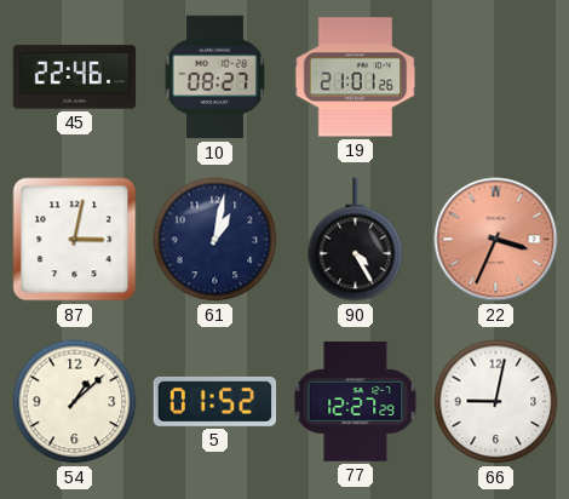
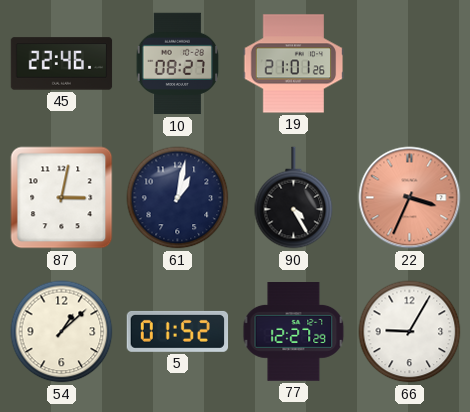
66: 9:02 -> 9:05 (410, 332)
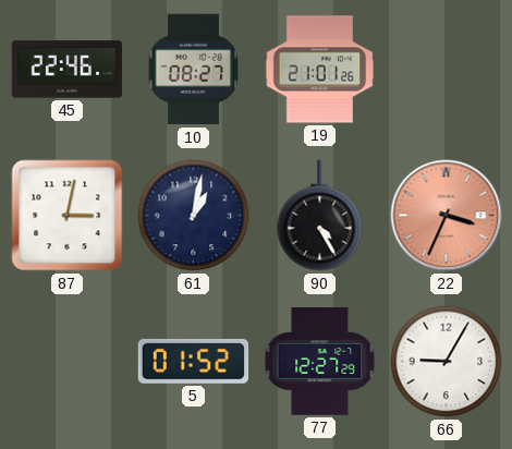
54: 1:08 -> none (62, 332)
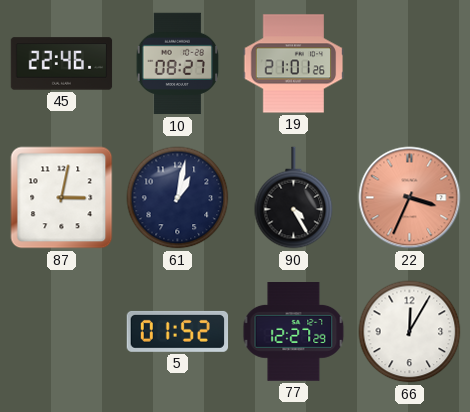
66: 9:05 -> 12:05 (410, 332)
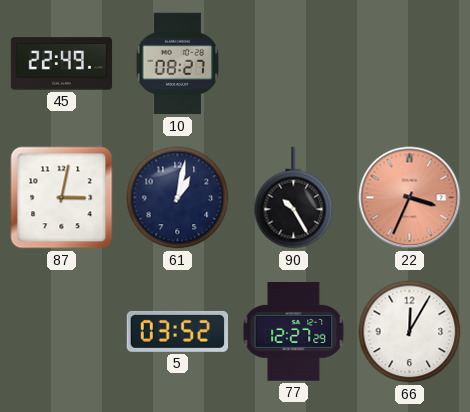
45: 22:46 -> 22:49 (62, 64)
19: 21:01 -> none (294, 64)
90: 4:25 -> 10:25 (294, 198)
5: 01:52 -> 03:52 (178, 331)
